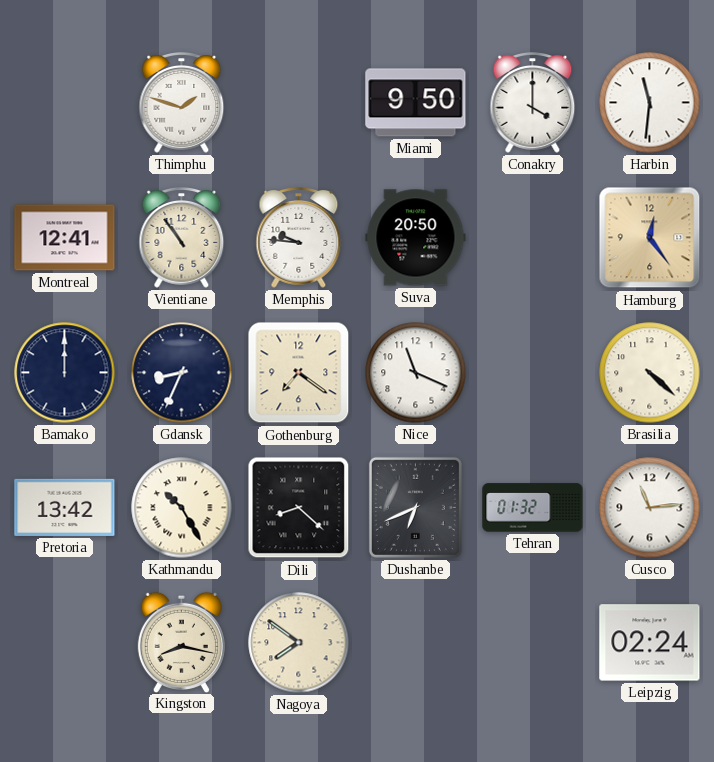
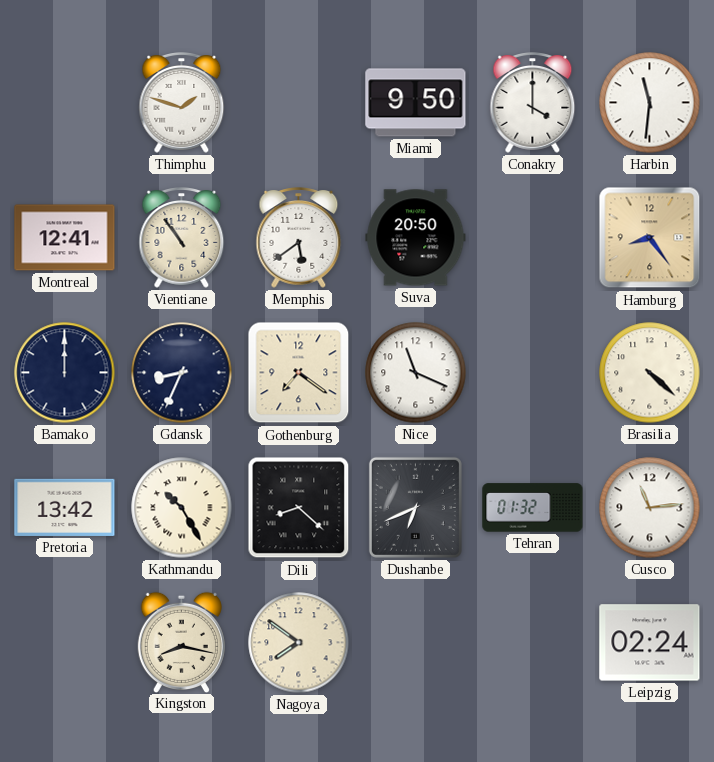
Memphis: 9:46 -> 5:39 (299, 238)
Hamburg: 12:24 -> 8:24 (650, 238)
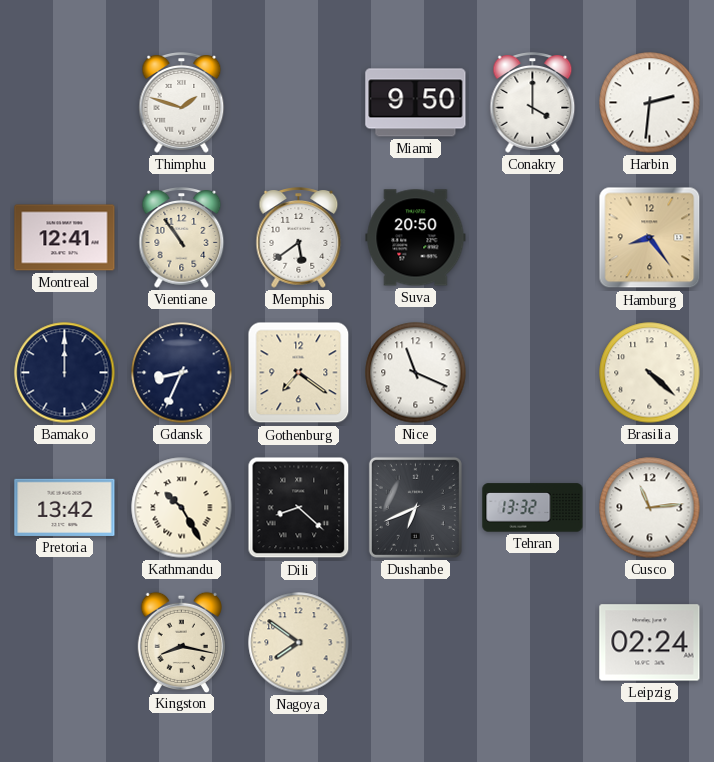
Harbin: 11:31 -> 2:31 (650, 103)
Tehran: 01:32 -> 13:32 (533, 508)
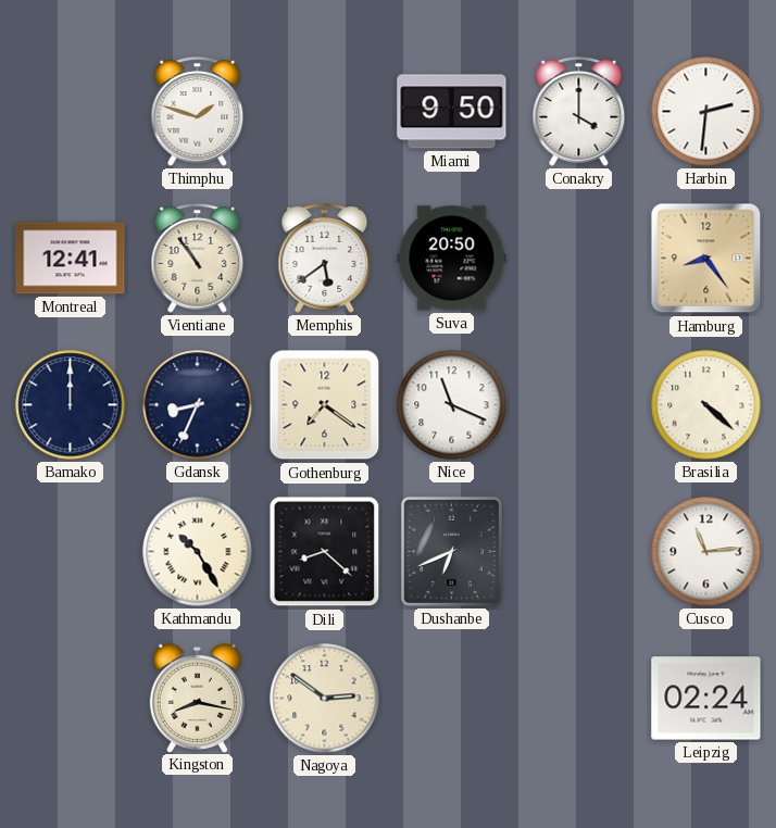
Pretoria: 13:42 -> none (65, 507)
Tehran: 13:32 -> none (533, 508)
Nagoya: 7:51 -> 2:51 (325, 699)
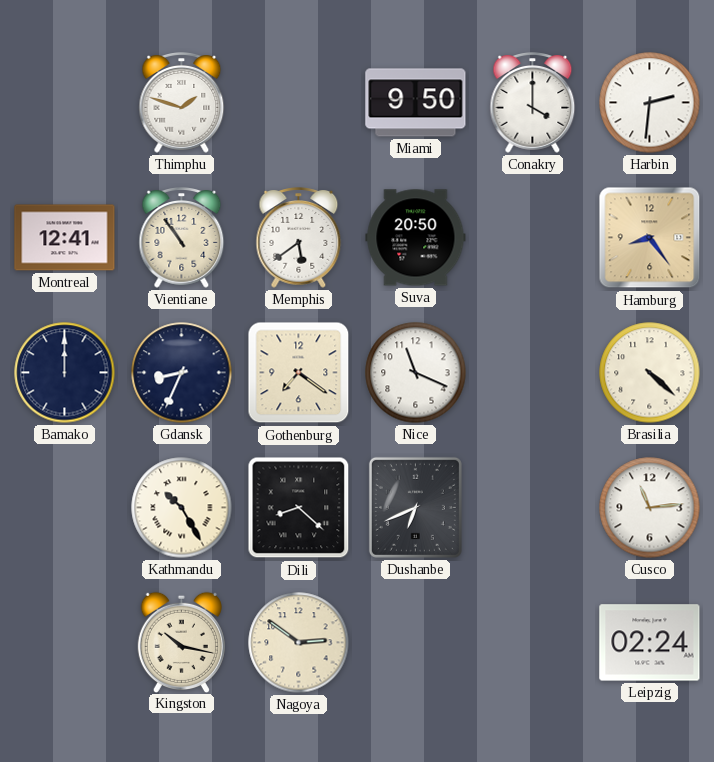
Kingston: 8:17 -> 10:17 (181, 642)
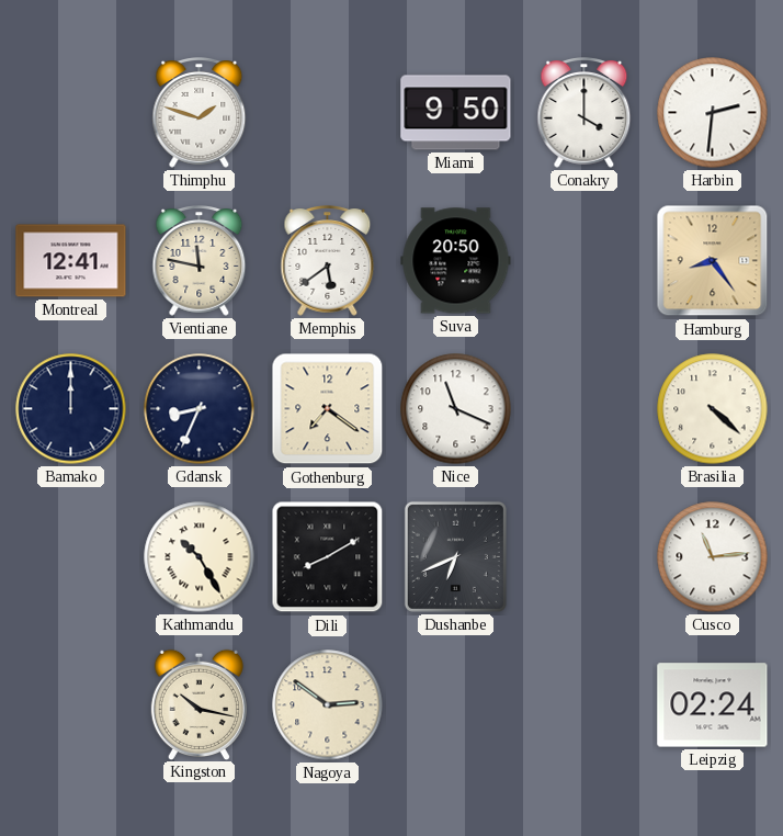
Vientiane: 10:54 -> 11:47 (200, 261)
Dili: 8:22 -> 8:10 (328, 557)
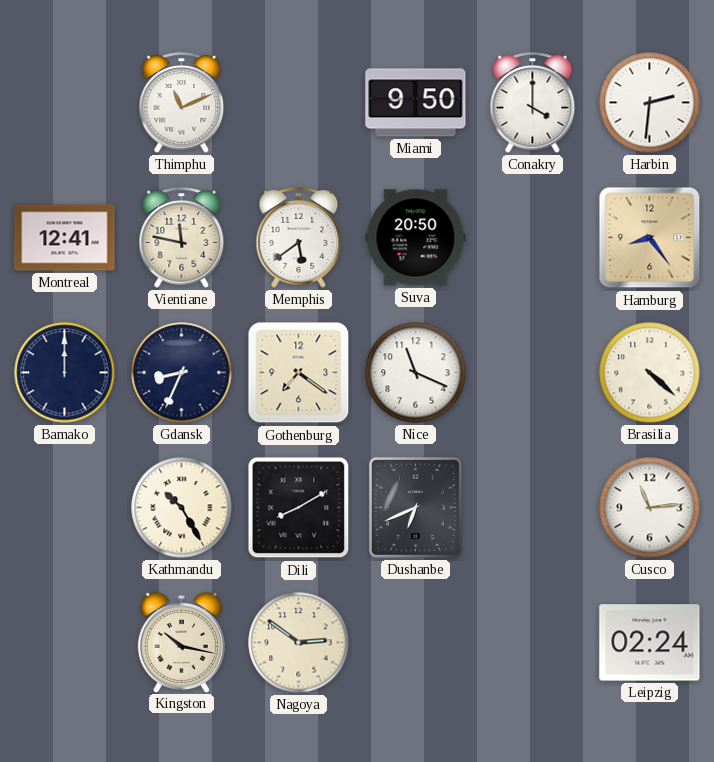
Thimphu: 1:48 -> 11:11 (182, 103)
